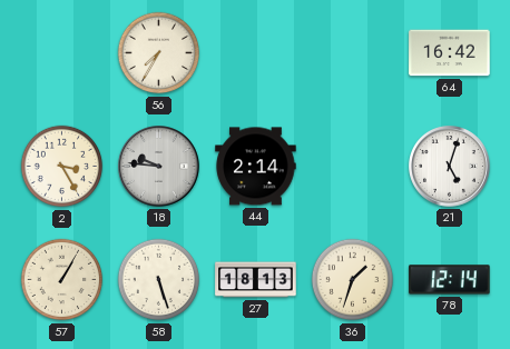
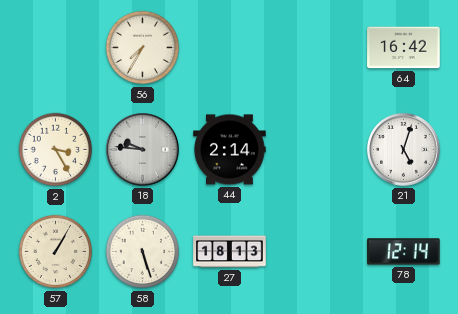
36: 1:33 -> none (353, 280)
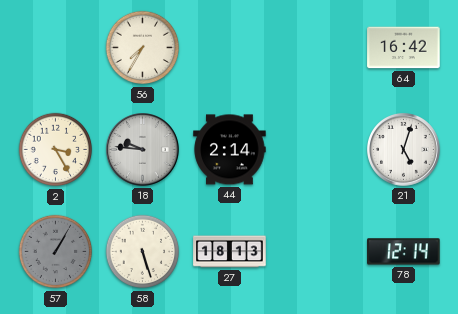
57 dial: cream -> grey (56, 252)
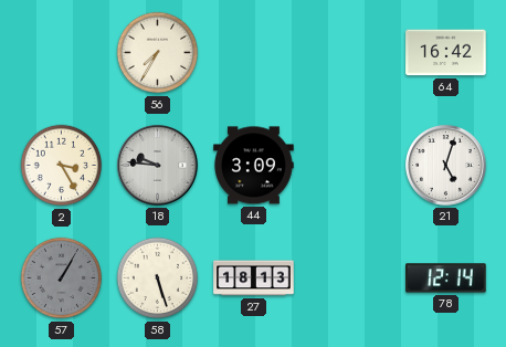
44: 2:14 -> 3:09 (254, 166)
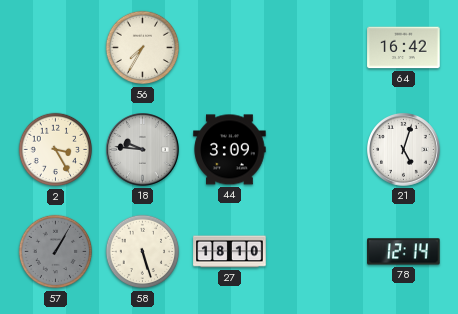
27: 18:13 -> 18:10 (230, 252)
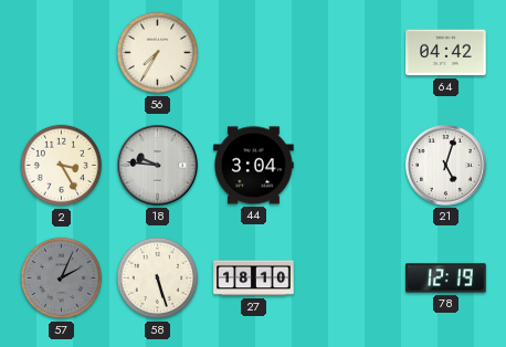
64: 16:42 -> 04:42 (446, 53)
44: 3:09 -> 3:04 (254, 166)
57: 1:05 -> 2:04 (62, 278)
78: 12:14 -> 12:19 (446, 278)
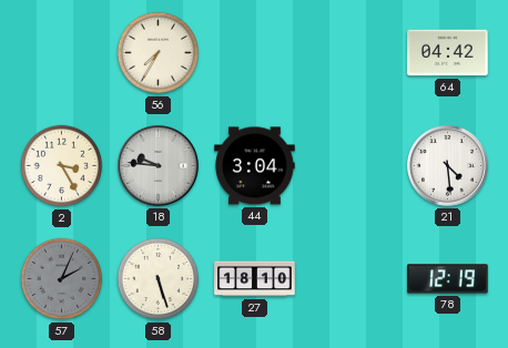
21: 5:03 -> 4:29 (448, 166)
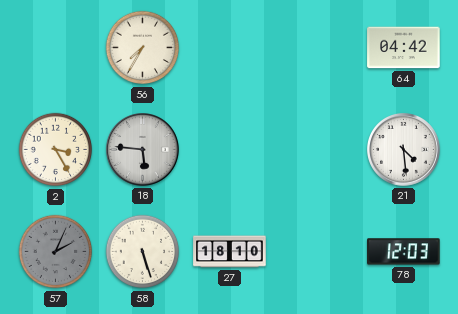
18: 9:46 -> 5:46 (143, 150)
44: 3:04 -> none (255, 166)
78: 12:19 -> 12:03 (404, 252)
